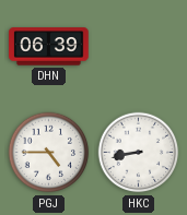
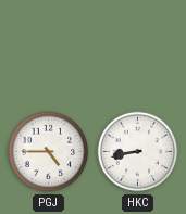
DHN: 06:39 -> none (49, 47)
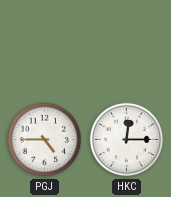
HKC: 8:43 -> 12:15 (127, 140)
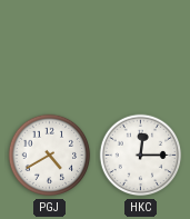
PGJ: 4:45 -> 4:40 (50, 156)
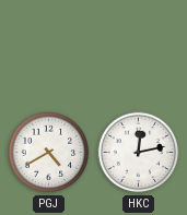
HKC: 12:15 -> 12:13 (139, 153)
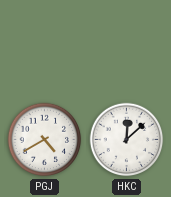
HKC: 12:13 -> 12:08 (127, 140)
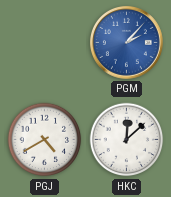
PGM: none -> 2:07 (126, 42)
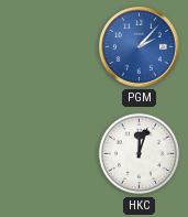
PGJ: 4:40 -> none (45, 140)
HKC: 12:08 -> 12:03 (140, 154)
